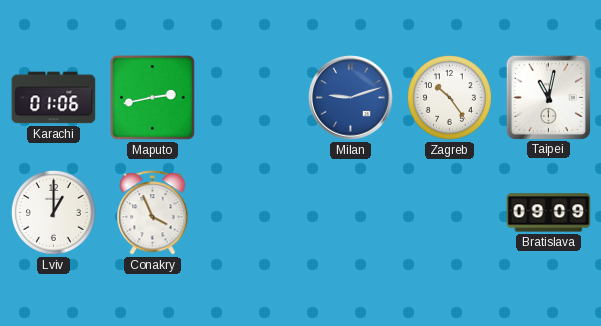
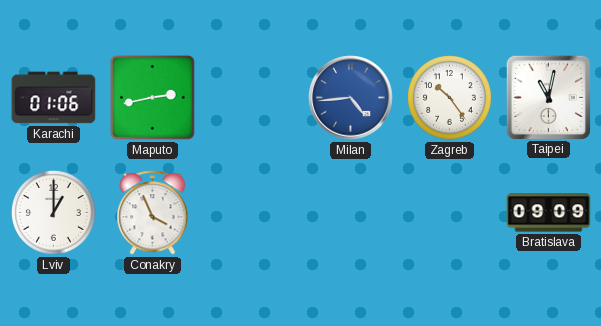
Milan: 9:12 -> 4:44 (351, 98)
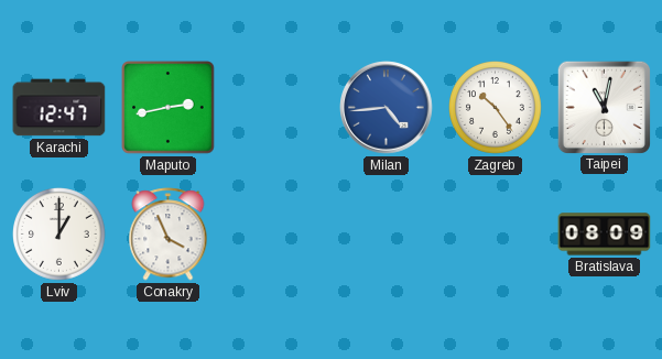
Karachi: 01:06 -> 12:47 (59, 108)
Bratislava: 09:09 -> 08:09 (605, 235)
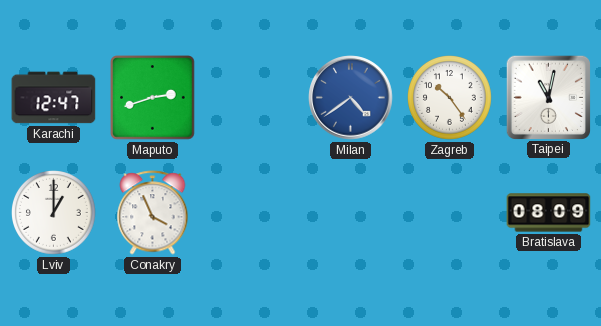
Maputo: 2:43 -> 2:42 (153, 98)
Milan: 4:44 -> 4:39 (351, 98)
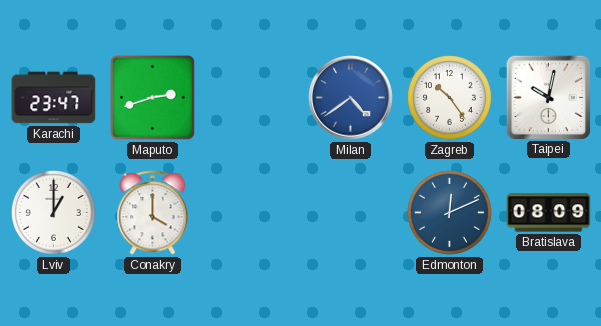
Karachi: 12:47 -> 23:47 (54, 98)
Taipei: 11:02 -> 10:02 (548, 97)
Conakry: 3:56 -> 4:00 (153, 213)
Edmonton: none -> 12:11 (450, 213)
